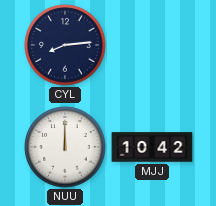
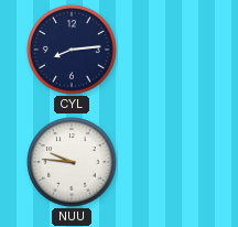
NUU: 12:00 -> 9:46 (72, 162)
MJJ: 10:42 -> none (152, 147)
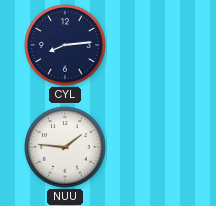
NUU: 9:46 -> 1:46 (65, 147)
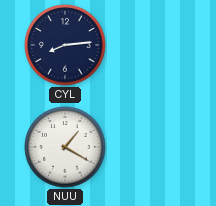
NUU: 1:46 -> 1:20 (65, 147)
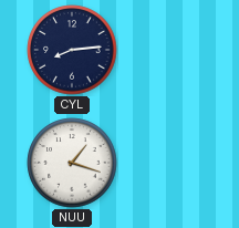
NUU: 1:20 -> 1:18 (72, 163)
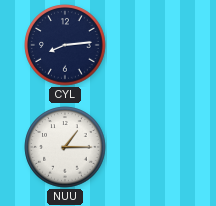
NUU: 1:18 -> 1:15 (65, 147)
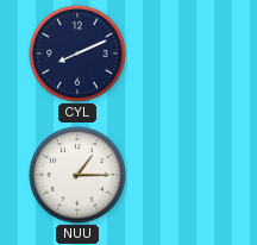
CYL: 8:14 -> 8:11 (77, 54)
